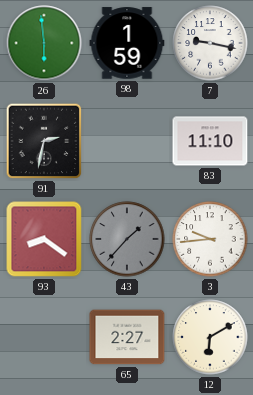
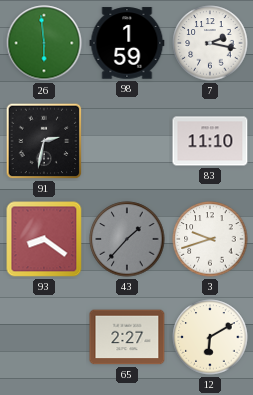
7: 9:17 -> 2:17 (210, 43)
3: 9:44 -> 9:42 (210, 239)
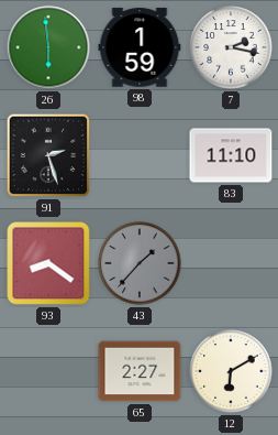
91: 2:32 -> 2:27 (48, 155)
3: 9:42 -> none (210, 239)
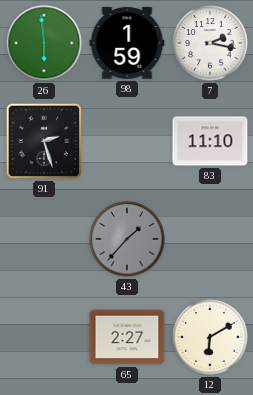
93: 8:21 -> none (48, 263)
